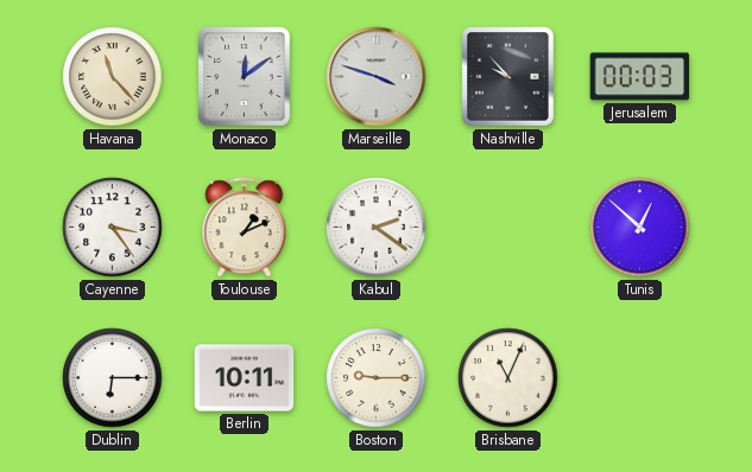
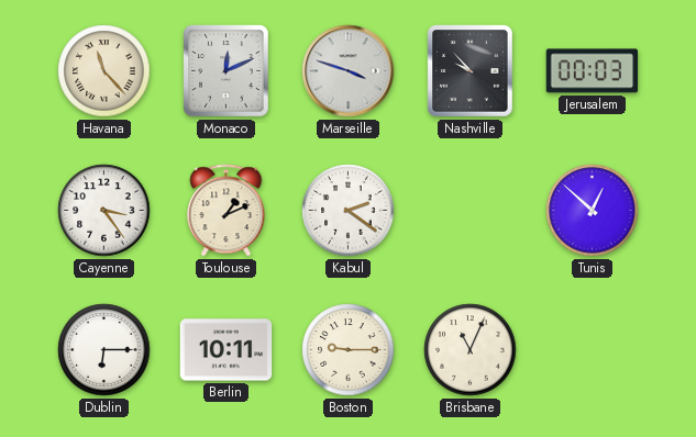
Monaco: 12:09 -> 12:11 (227, 71)
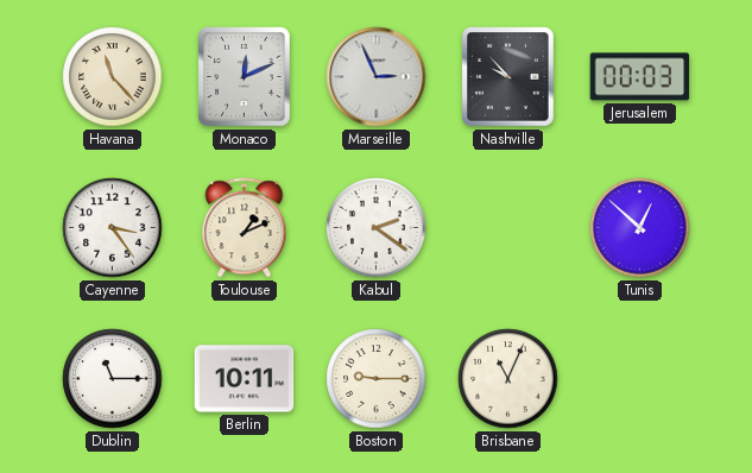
Marseille: 3:48 -> 2:56 (377, 77)
Dublin: 6:15 -> 11:15 (113, 379)
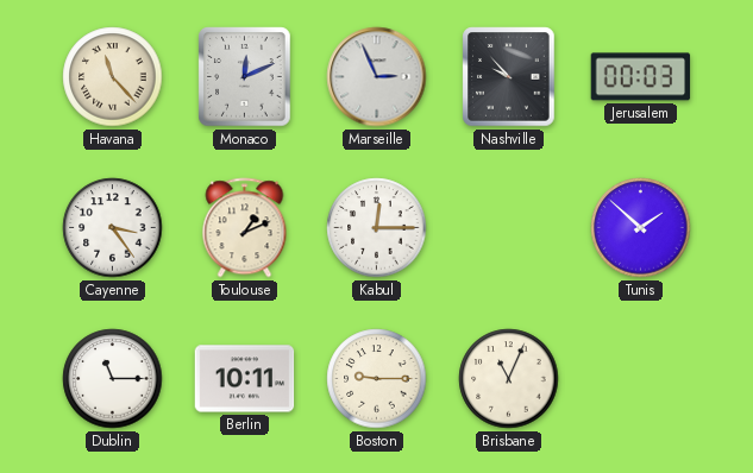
Kabul: 2:21 -> 12:15 (377, 228)
Tunis: 12:52 -> 1:52 (641, 228)
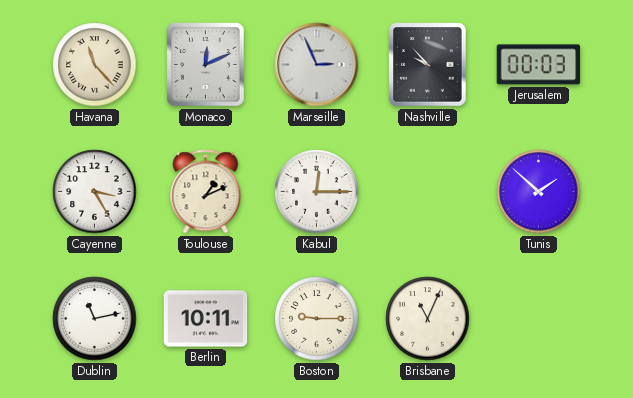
Cayenne: 3:24 -> 3:25 (95, 192)
Dublin: 11:15 -> 11:13 (95, 319)
